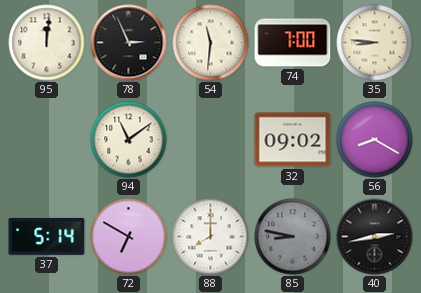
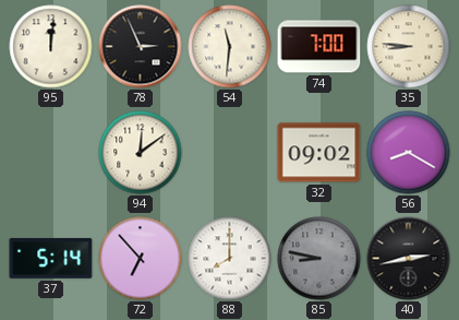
94: 11:09 -> 12:09 (141, 153)
72: 6:50 -> 6:53 (141, 259)
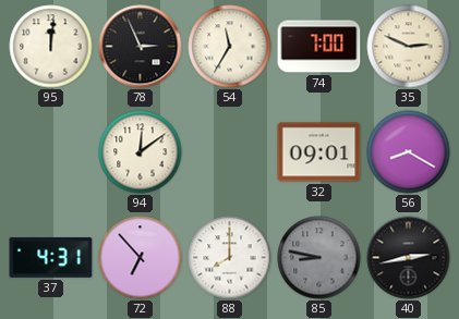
54: 11:31 -> 11:35 (230, 47)
35: 8:46 -> 2:49 (409, 47)
32: 09:02 -> 09:01 (319, 152)
37: 5:14 -> 4:31 (51, 257)
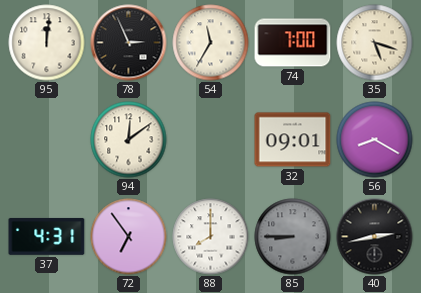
35: 2:49 -> 5:18 (375, 43)
72: 6:53 -> 6:54 (129, 237)
85: 8:47 -> 8:45 (293, 237)
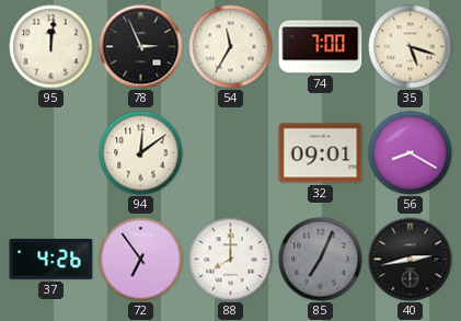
37: 4:31 -> 4:26 (51, 259)
85: 8:45 -> 7:04 (321, 260)
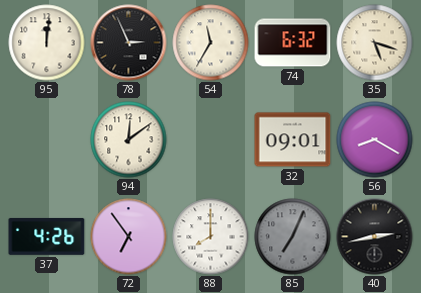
74: 7:00 -> 6:32 (293, 43)
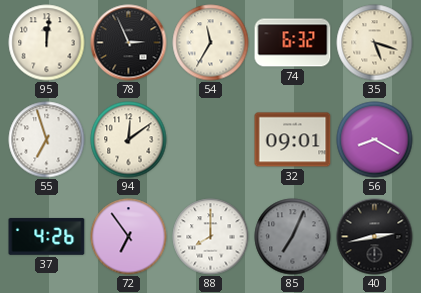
55: none -> 6:57 (47, 140)
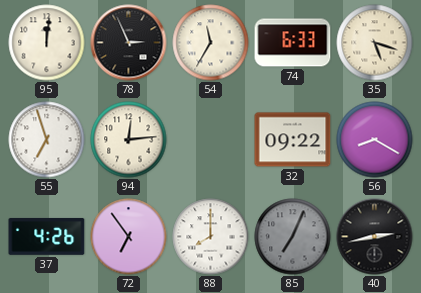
74: 6:32 -> 6:33 (293, 43)
94: 12:09 -> 12:14 (129, 140)
32: 09:01 -> 09:22 (293, 140)
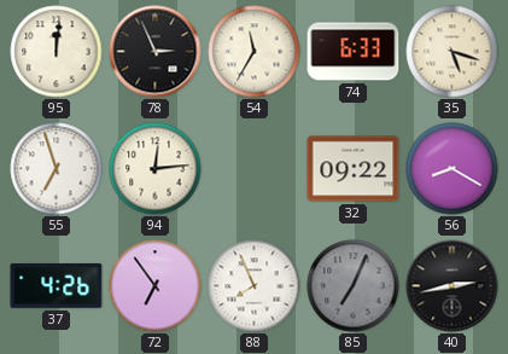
88: 8:00 -> 7:56 (255, 286)
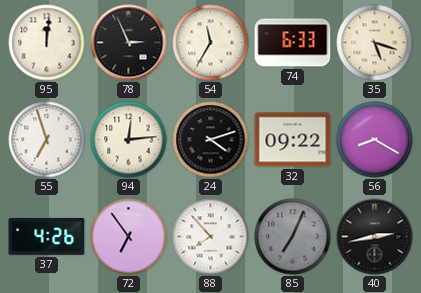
24: none -> 4:12 (211, 140)
88: 7:56 -> 7:53 (211, 237)
